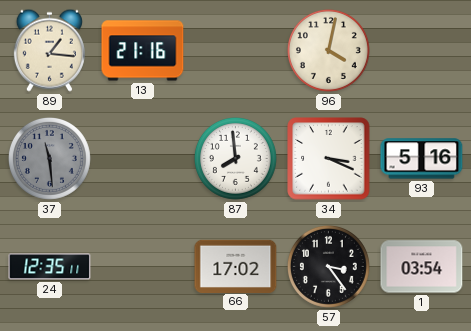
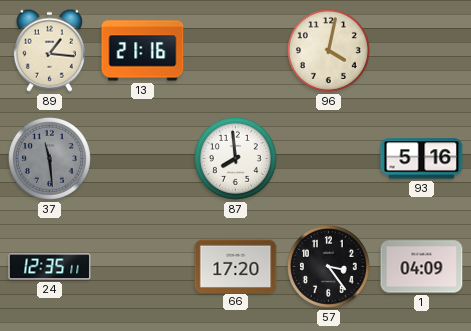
34: 3:19 -> none (329, 159)
66: 17:02 -> 17:20 (236, 266)
1: 03:54 -> 04:09 (422, 267)
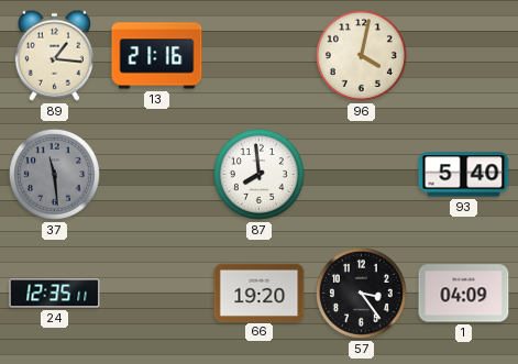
93: 5:16 -> 5:40 (464, 175)
66: 17:20 -> 19:20 (260, 293)
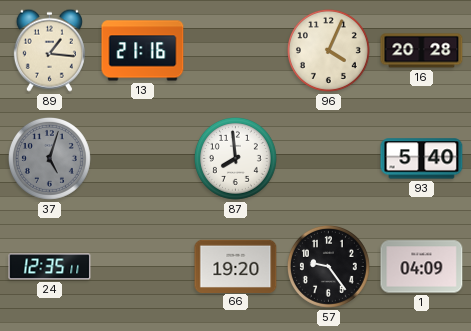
96: 4:02 -> 4:04 (328, 50)
16: none -> 20:28 (422, 51)
37: 11:29 -> 5:03 (49, 158)
57: 3:24 -> 9:24 (328, 266)
